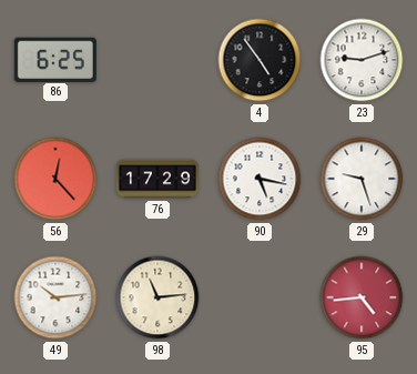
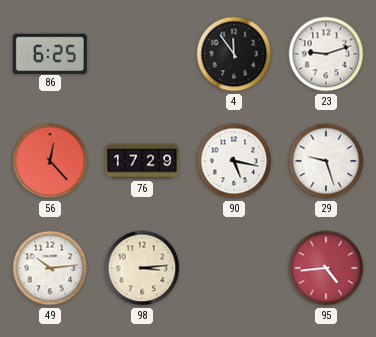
4: 4:54 -> 11:54 (234, 54)
98: 11:14 -> 3:14 (142, 268)
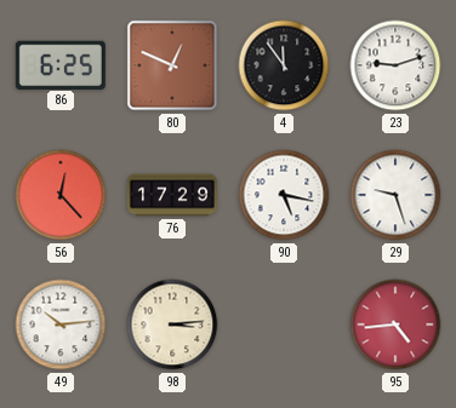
80: none -> 12:49 (172, 65)
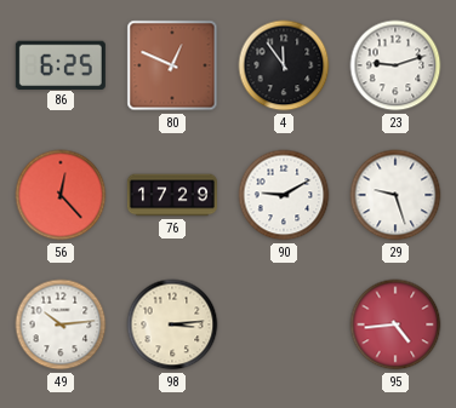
90: 5:17 -> 9:10 (284, 195)
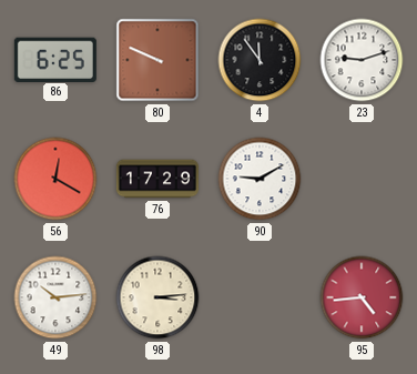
80: 12:49 -> 9:49 (157, 60)
56: 12:23 -> 12:20 (55, 179)
29: 9:27 -> none (395, 195)
